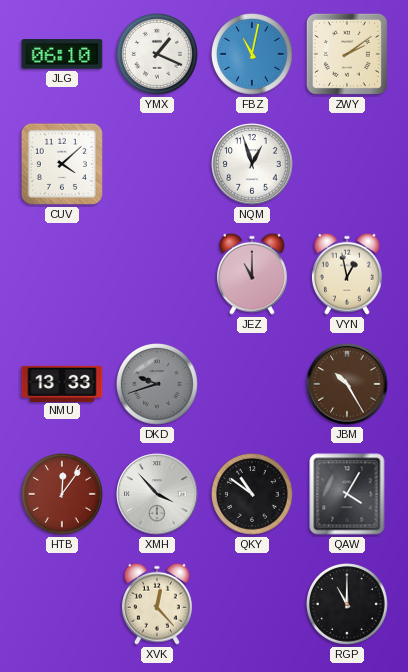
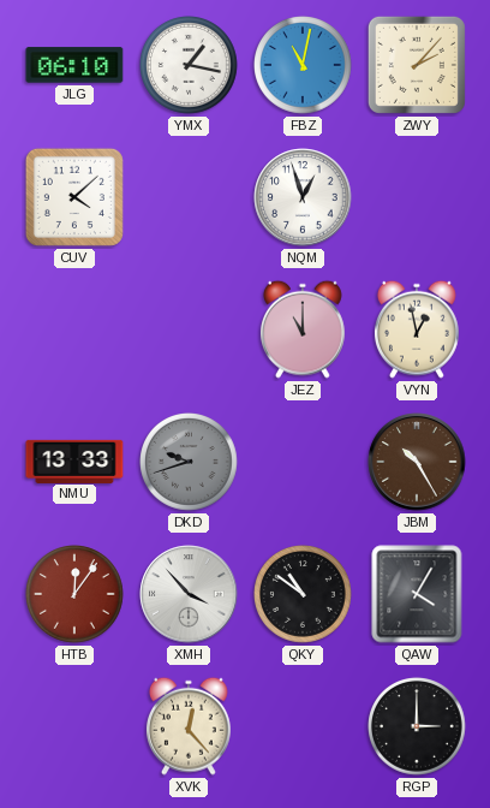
YMX: 1:19 -> 1:17 (190, 66)
ZWY: 2:09 -> 2:07 (417, 65)
RGP: 11:00 -> 3:00 (418, 727)
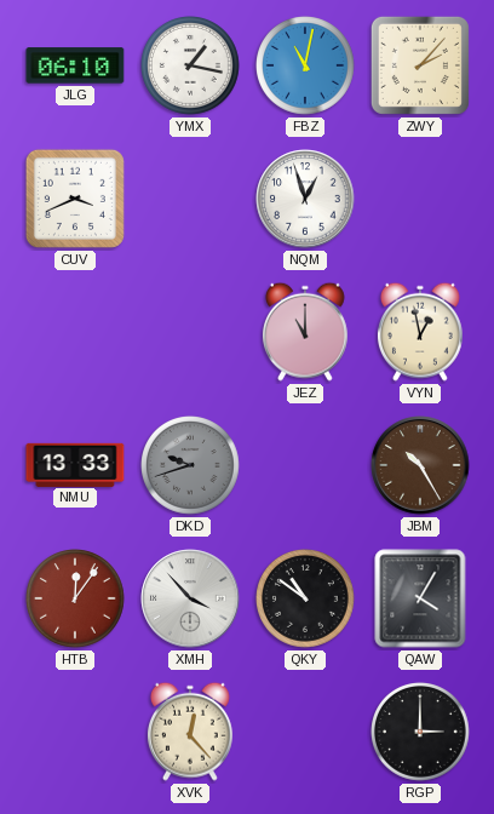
CUV: 4:08 -> 3:41 (75, 199)
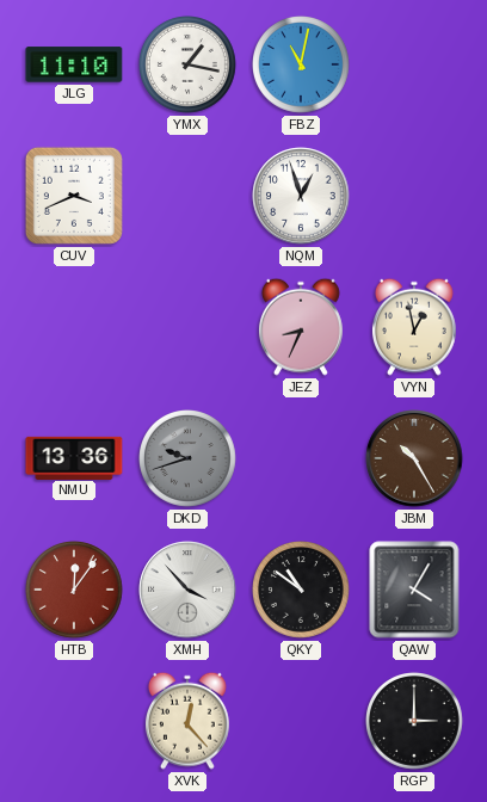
JLG: 06:10 -> 11:10 (74, 64)
ZWY: 2:07 -> none (420, 65)
JEZ: 11:00 -> 8:34 (301, 327)
NMU: 13:33 -> 13:36 (74, 457)
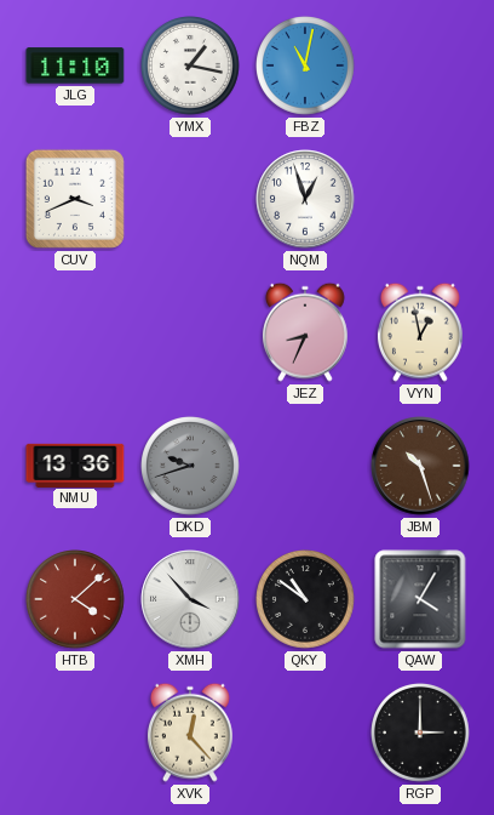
JBM: 10:25 -> 10:27 (420, 466)
HTB: 12:06 -> 4:08 (76, 600)
